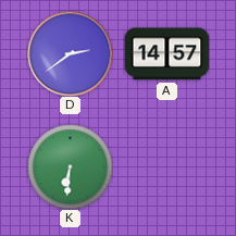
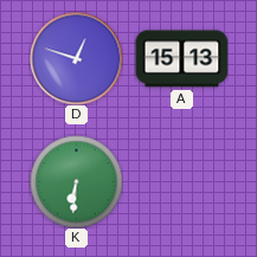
D: 2:39 -> 12:48 (76, 58)
A: 14:57 -> 15:13 (181, 59)
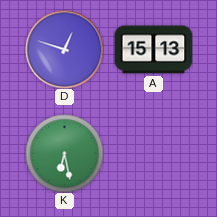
K: 6:31 -> 6:28 (64, 153)
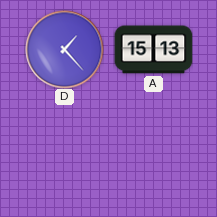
D: 12:48 -> 1:23 (64, 49)
K: 6:28 -> none (64, 153)
